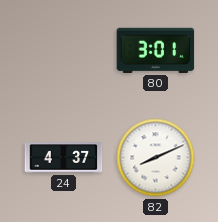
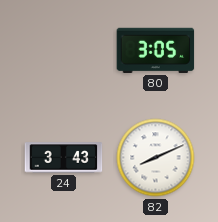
80: 3:01 -> 3:05 (156, 50)
24: 4:37 -> 3:43 (64, 158)
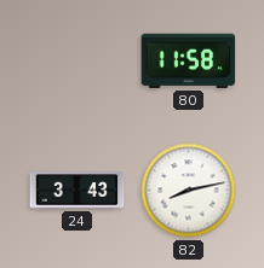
80: 3:05 -> 11:58 (189, 60)
82: 8:11 -> 8:13 (189, 191)
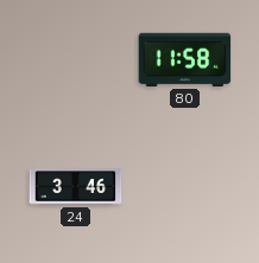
24: 3:43 -> 3:46 (76, 187)
82: 8:13 -> none (189, 191)
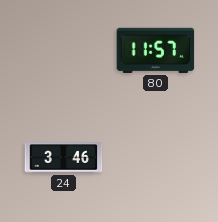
80: 11:58 -> 11:57 (156, 50)
